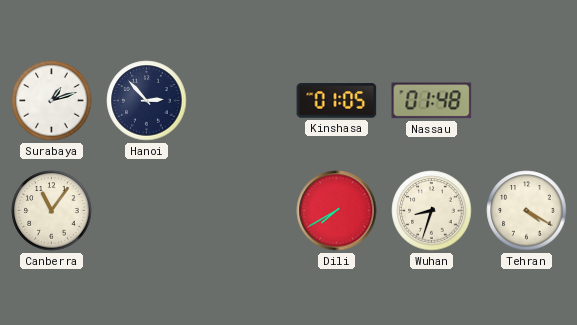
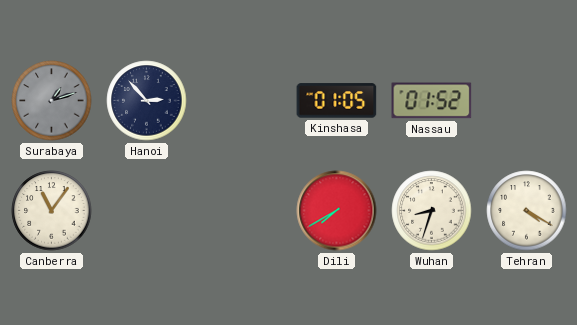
Surabaya dial: white -> grey (52, 101)
Nassau: 01:48 -> 01:52 (432, 101)
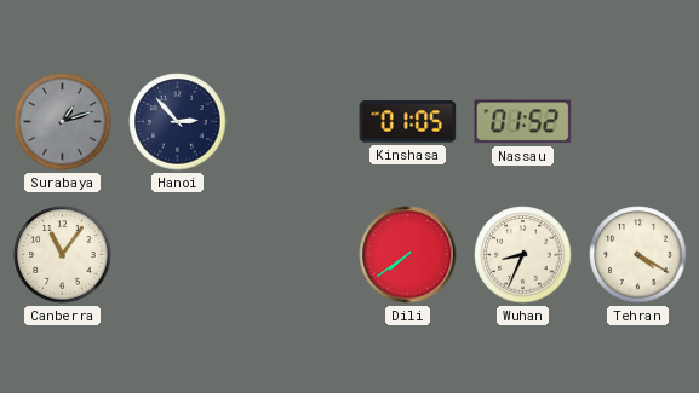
Dili: 7:40 -> 7:39 (408, 255)
Wuhan: 8:33 -> 8:34 (523, 255)
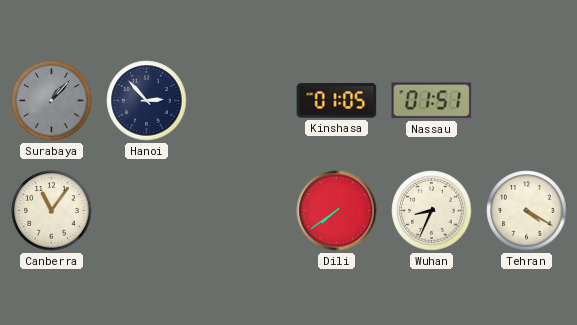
Surabaya: 1:12 -> 1:07 (52, 101)
Nassau: 01:52 -> 01:51 (432, 101)
